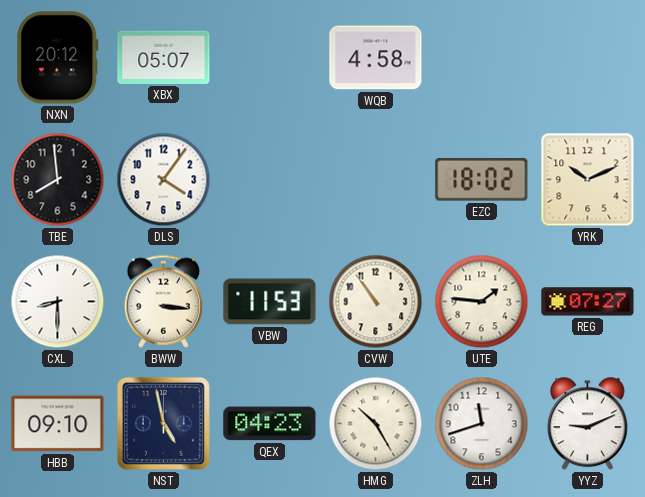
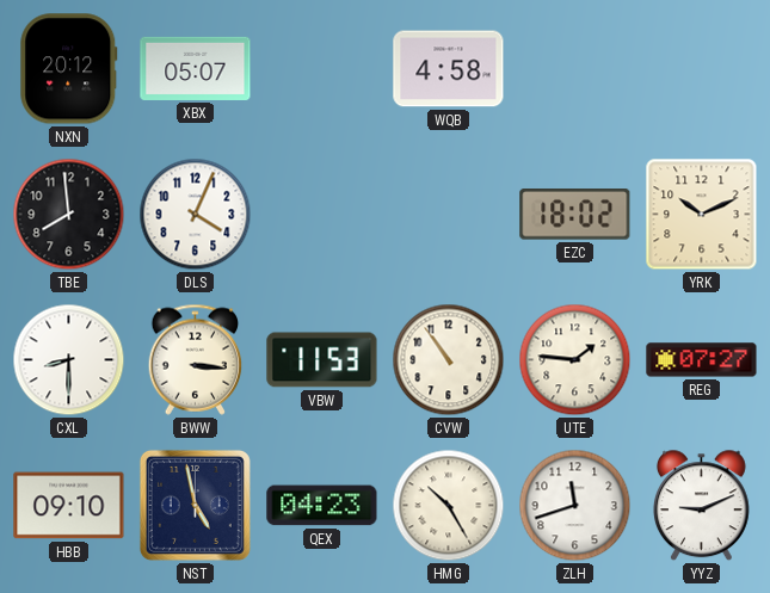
DLS: 4:06 -> 4:04 (196, 215)
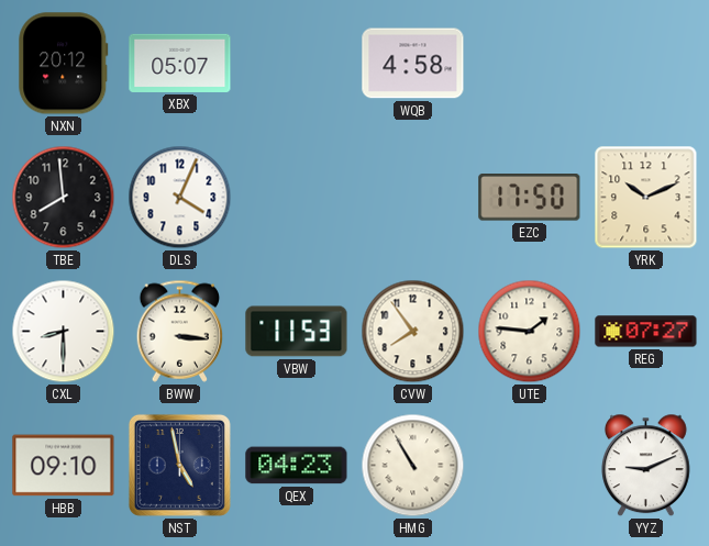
EZC: 18:02 -> 17:50 (530, 198)
CVW: 10:54 -> 7:54 (413, 332)
HMG: 10:25 -> 10:55 (413, 466)
ZLH: 11:42 -> none (575, 506)
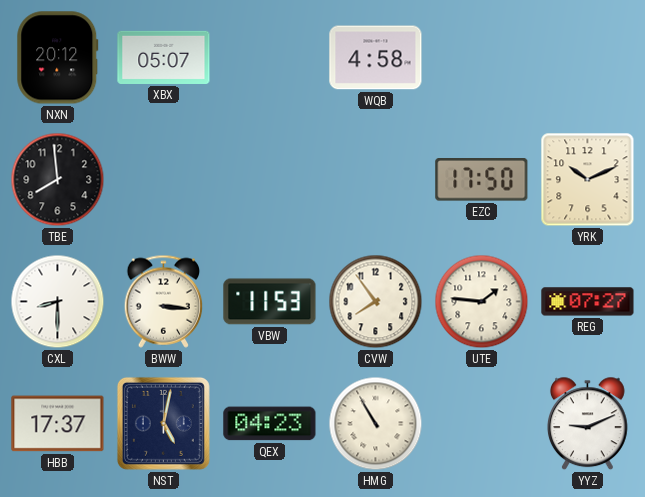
DLS: 4:04 -> none (180, 198)
HBB: 09:10 -> 17:37 (58, 424)
NST: 4:58 -> 5:02 (163, 423)
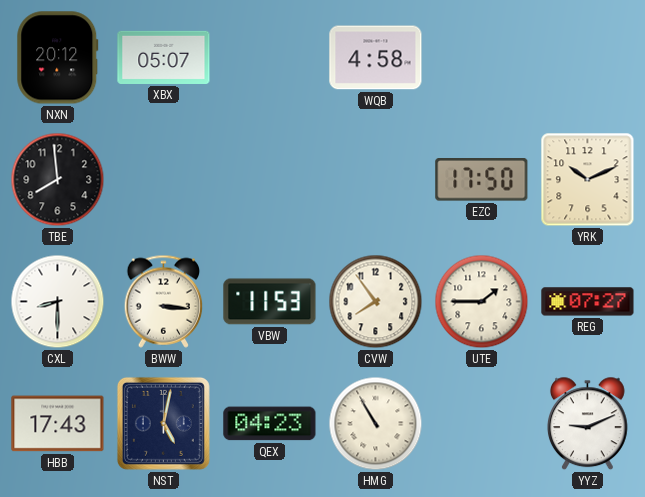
UTE: 1:46 -> 1:45 (482, 302)
HBB: 17:37 -> 17:43 (58, 424)
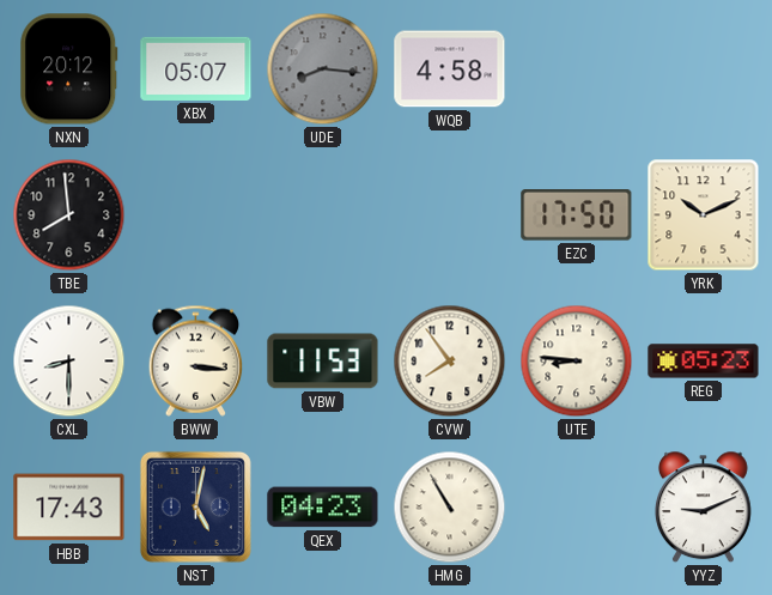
UDE: none -> 8:16 (323, 69)
UTE: 1:45 -> 8:46 (577, 362)
REG: 07:27 -> 05:23 (704, 362)
